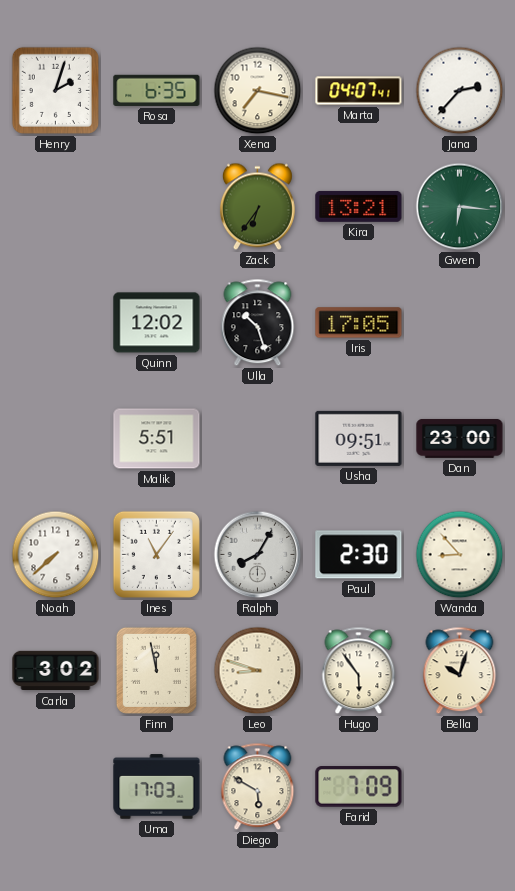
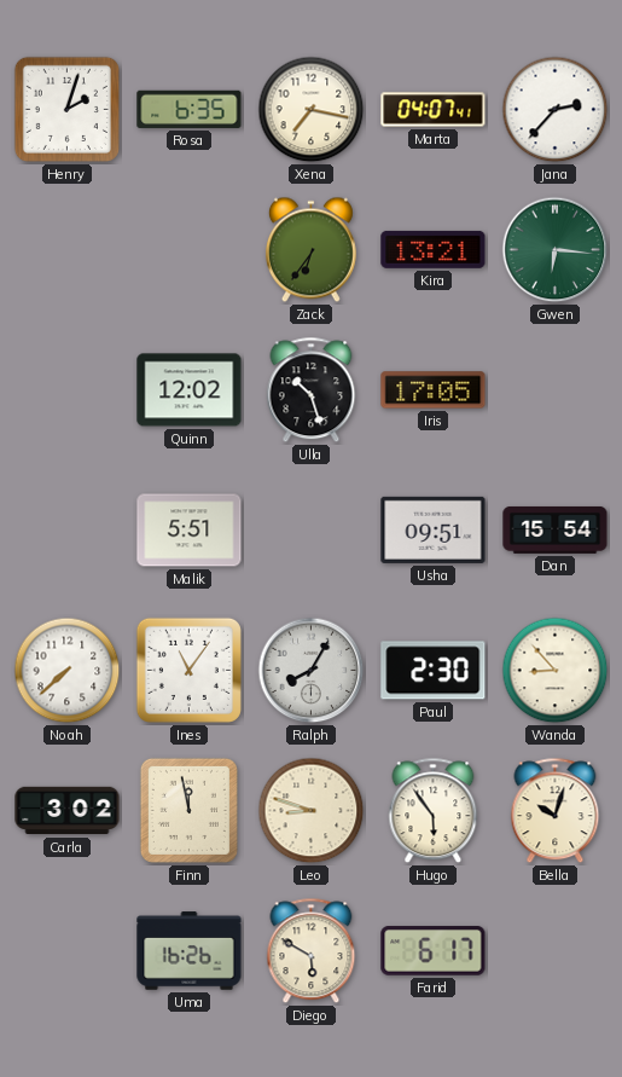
Dan: 23:00 -> 15:54 (556, 529)
Uma: 17:03 -> 16:26 (190, 951)
Farid: 7:09 -> 6:17 (434, 951)
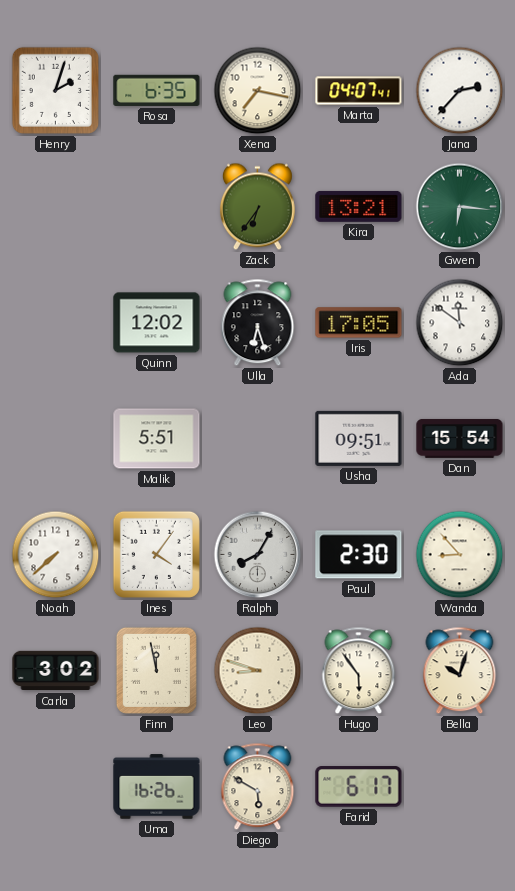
Ulla: 10:27 -> 6:27 (258, 323)
Ada: none -> 11:51 (460, 323)
Ines: 11:06 -> 4:06 (156, 554)
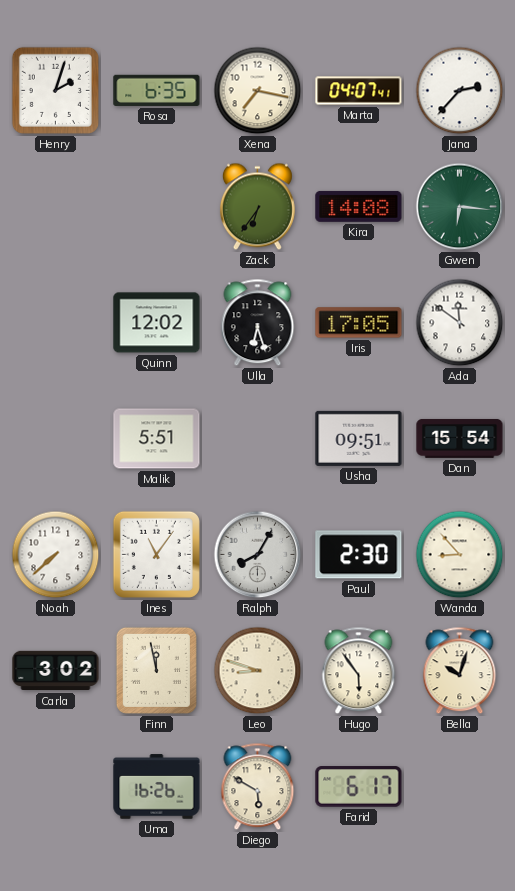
Kira: 13:21 -> 14:08 (359, 206)
Ines: 4:06 -> 11:06 (156, 554)
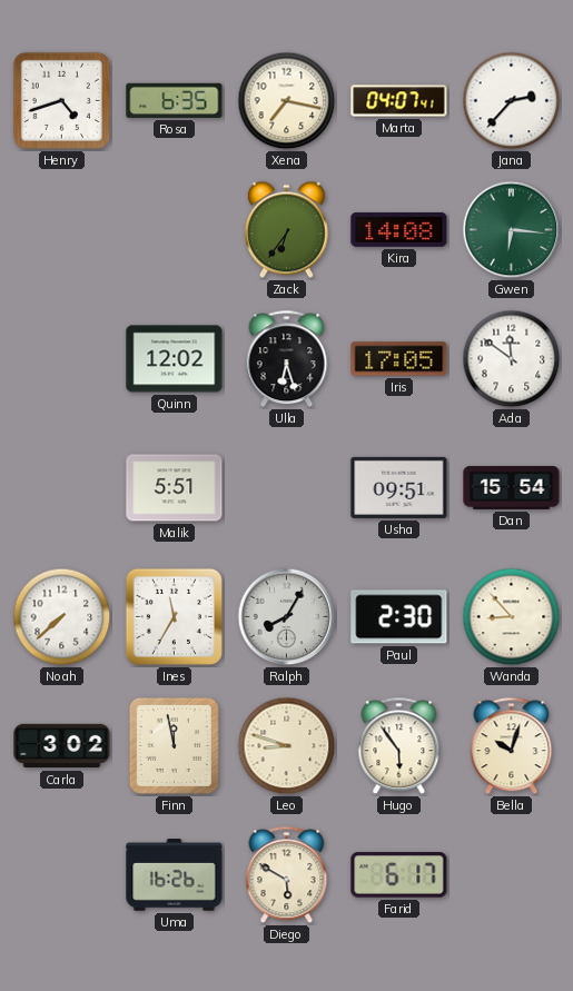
Henry: 2:03 -> 4:42 (61, 100)
Ines: 11:06 -> 11:35 (174, 616)
